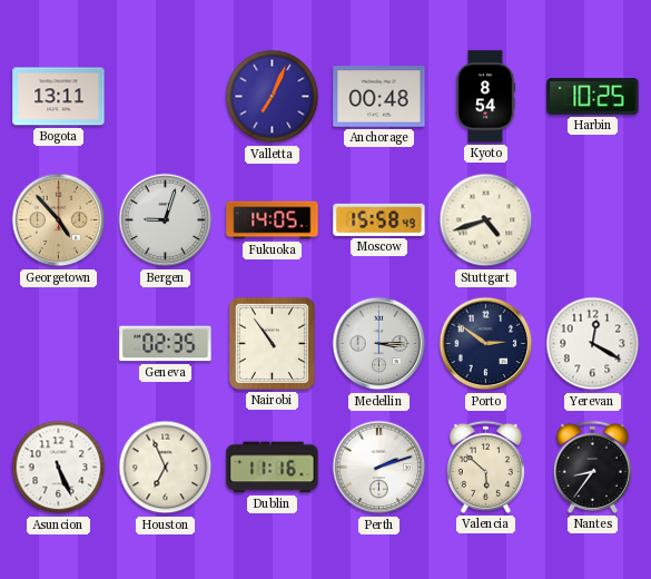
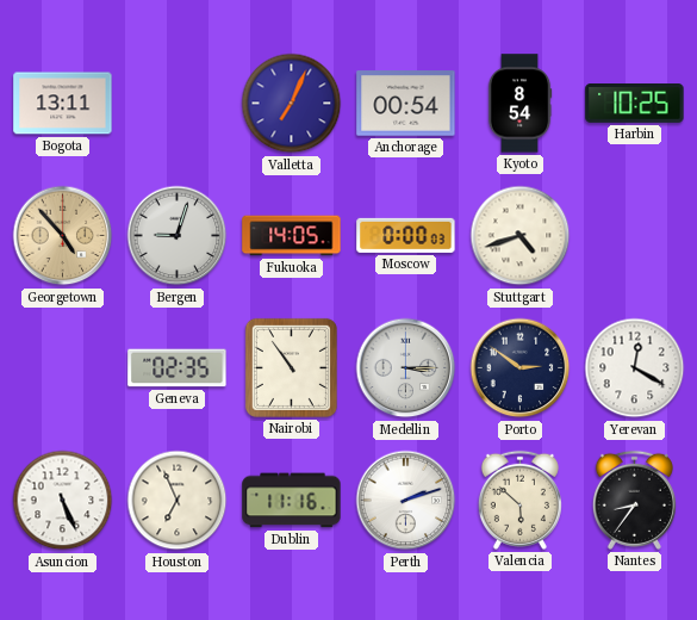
Anchorage: 00:48 -> 00:54 (406, 104)
Moscow: 15:58 -> 0:00 (406, 235)
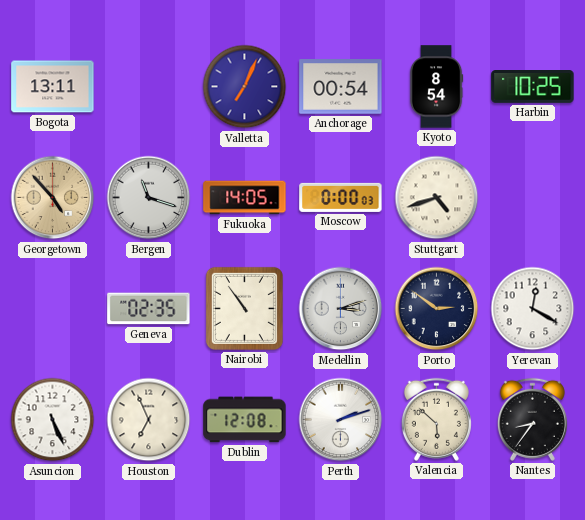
Bergen: 9:03 -> 11:18 (149, 198)
Medellin: 3:15 -> 3:12 (341, 309)
Dublin: 11:16 -> 12:08 (245, 420)
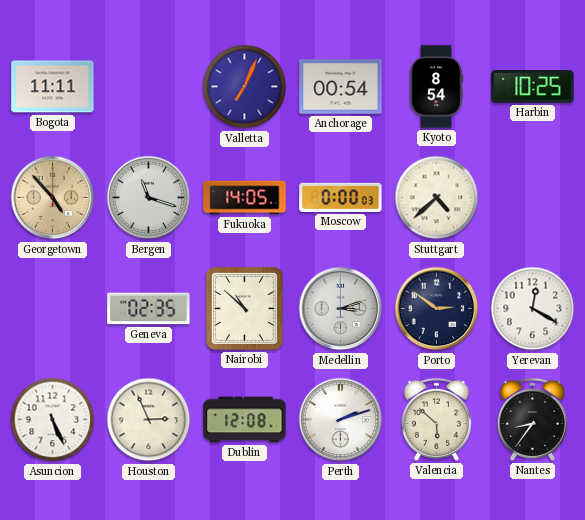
Bogota: 13:11 -> 11:11 (53, 87)
Stuttgart: 4:42 -> 4:38 (437, 198)
Nairobi: 10:54 -> 10:52 (244, 308)
Houston: 6:56 -> 2:56 (149, 420)
